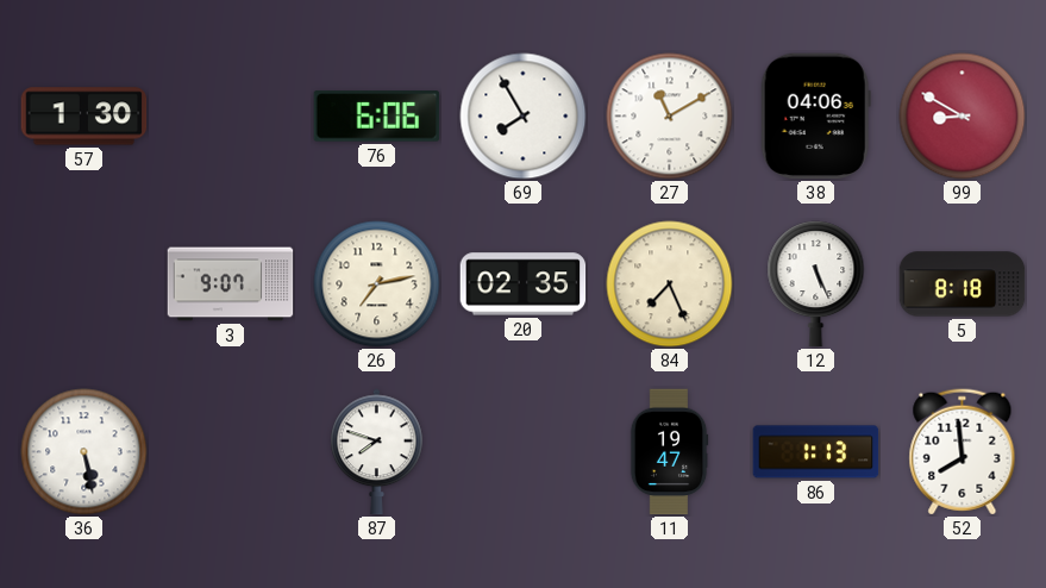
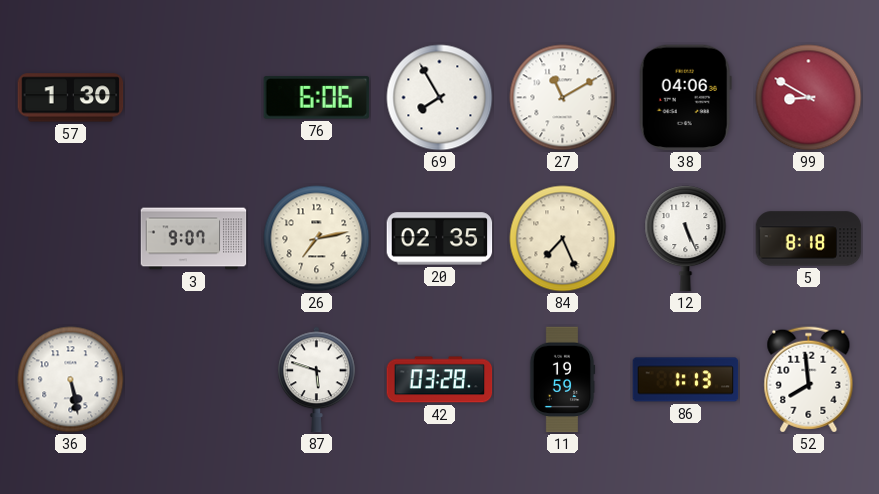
87: 7:48 -> 5:48 (317, 380)
42: none -> 03:28 (440, 380)
11: 19:47 -> 19:59 (562, 380)
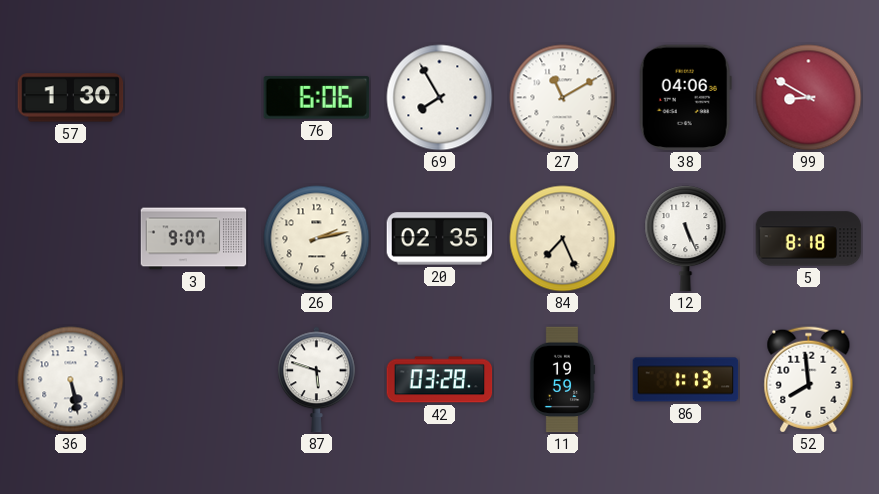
26: 7:13 -> 2:13 (317, 239)
